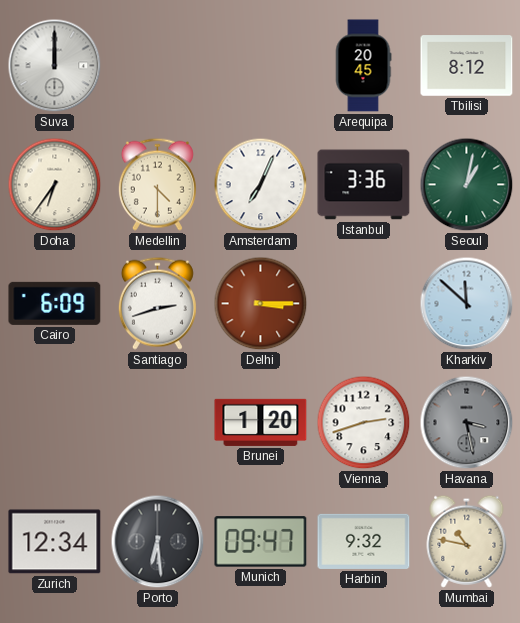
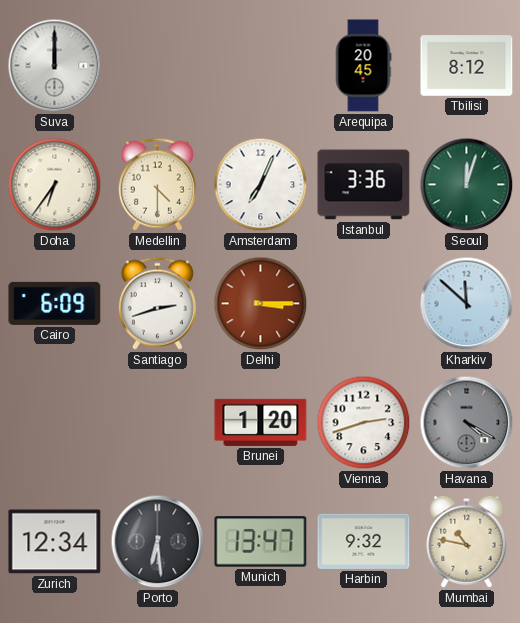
Seoul: 1:02 -> 12:03 (467, 185)
Havana: 3:28 -> 4:20 (467, 423)
Munich: 09:47 -> 13:47 (261, 542)
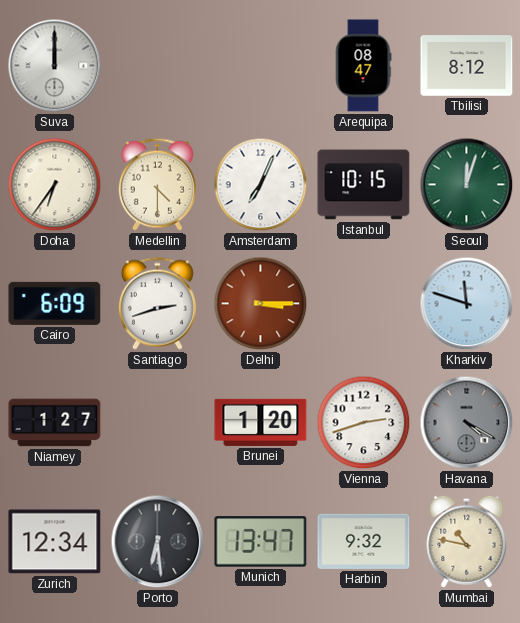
Arequipa: 20:45 -> 08:47 (363, 66)
Istanbul: 3:36 -> 10:15 (364, 185)
Kharkiv: 11:52 -> 11:48 (467, 304)
Niamey: none -> 1:27 (55, 423)
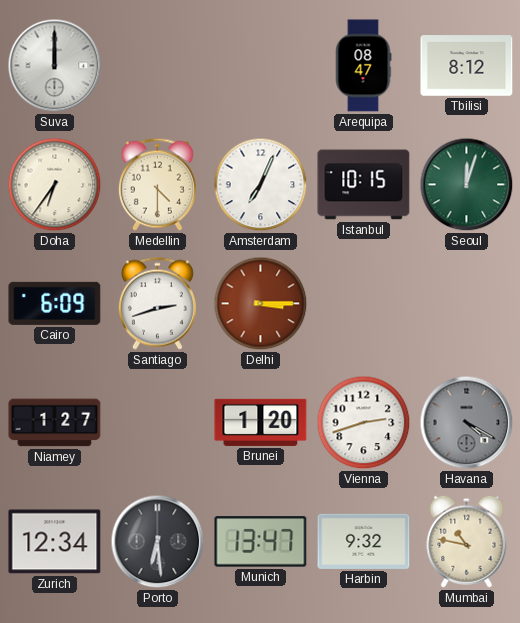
Kharkiv: 11:48 -> none (467, 304)
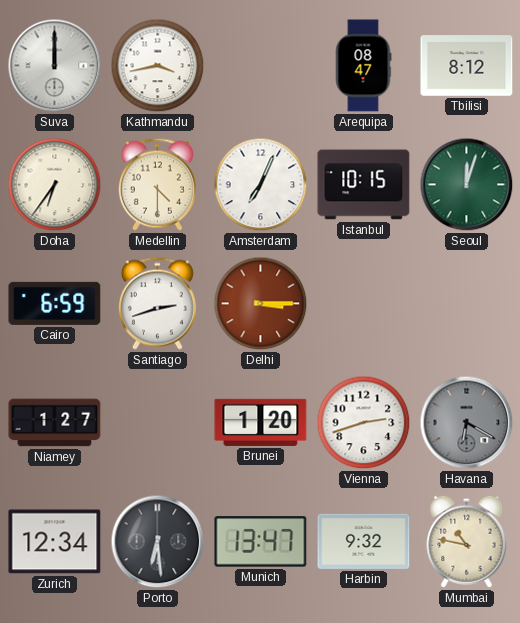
Kathmandu: none -> 3:43 (158, 66)
Cairo: 6:09 -> 6:59 (55, 303)
Havana: 4:20 -> 6:20 (467, 423)
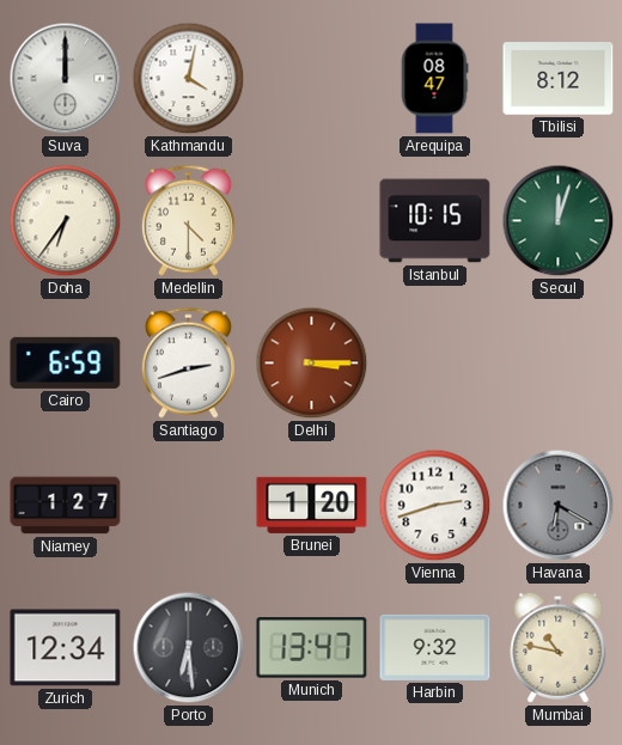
Kathmandu: 3:43 -> 4:02 (189, 79)
Amsterdam: 7:04 -> none (261, 185)
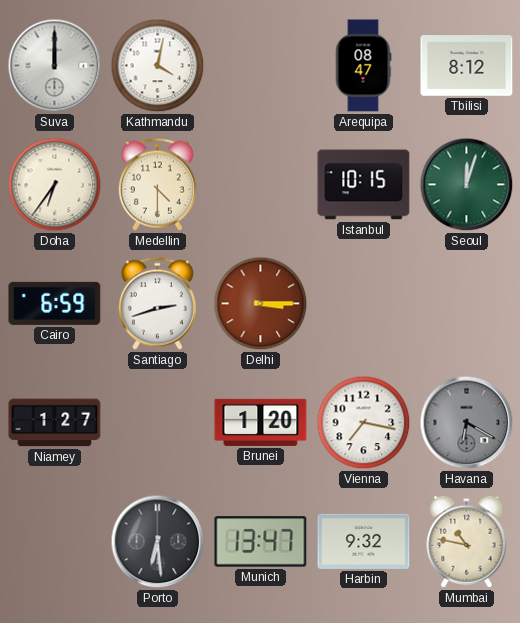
Vienna: 2:42 -> 7:17 (364, 423)
Zurich: 12:34 -> none (66, 648)
